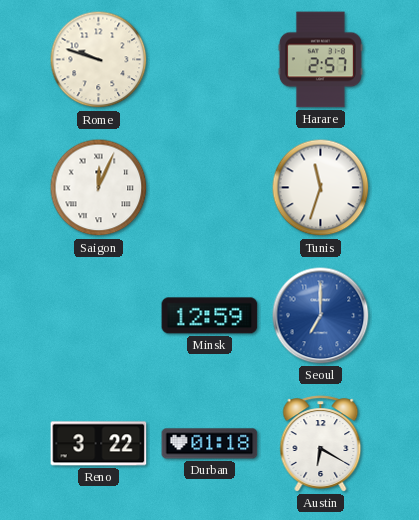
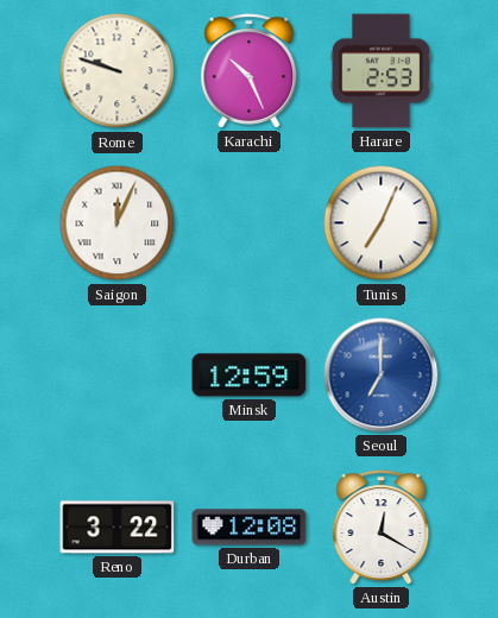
Karachi: none -> 10:26 (250, 71)
Harare: 2:57 -> 2:53 (380, 71)
Tunis: 11:33 -> 7:04 (382, 223)
Durban: 01:18 -> 12:08 (250, 528)
Austin: 6:20 -> 12:20 (382, 528)
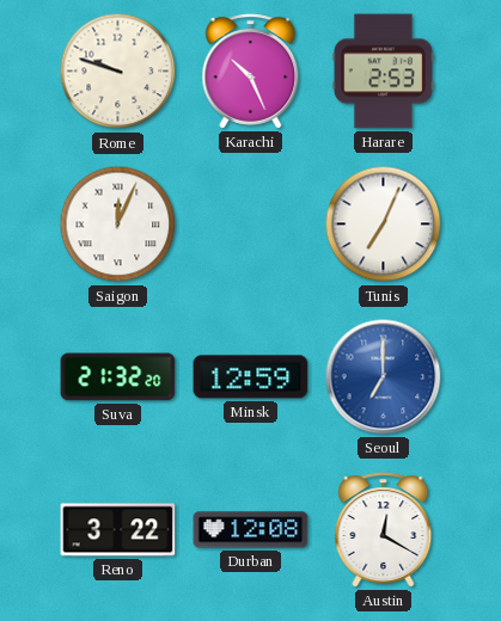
Suva: none -> 21:32 (118, 377)
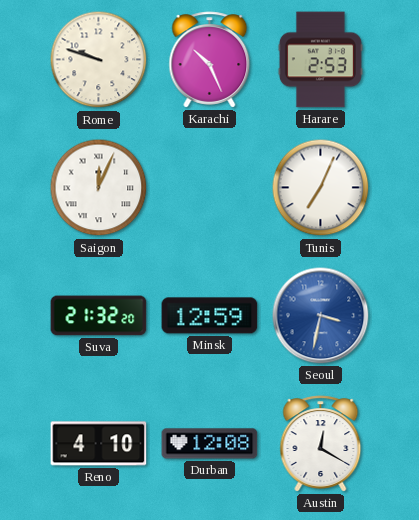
Seoul: 7:00 -> 3:32 (321, 316)
Reno: 3:22 -> 4:10 (99, 444)
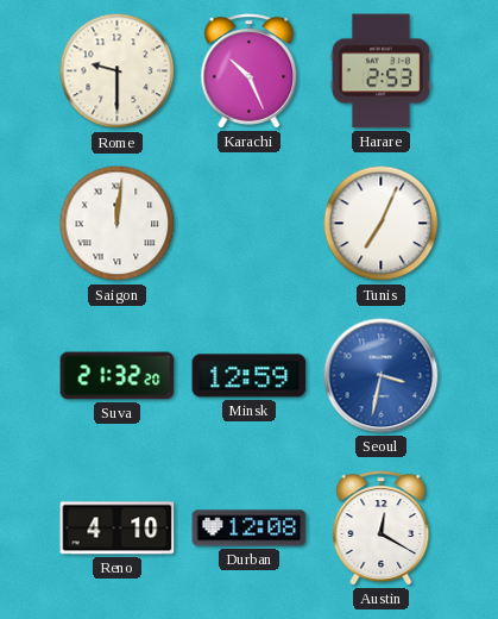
Rome: 9:48 -> 9:30 (118, 71)
Saigon: 12:04 -> 12:01 (118, 224)
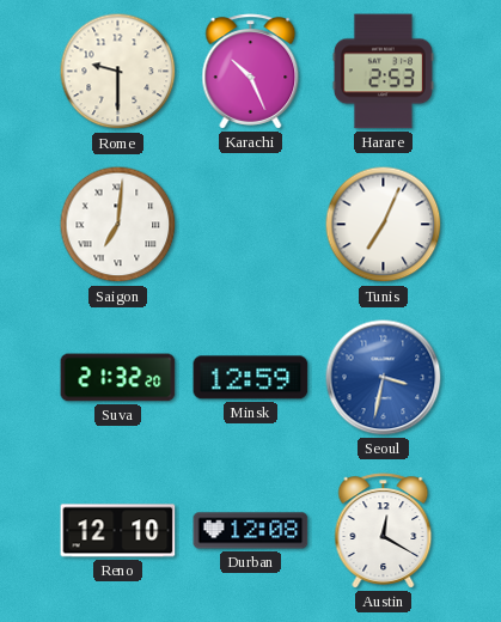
Saigon: 12:01 -> 7:01 (118, 225)
Reno: 4:10 -> 12:10 (118, 531)
